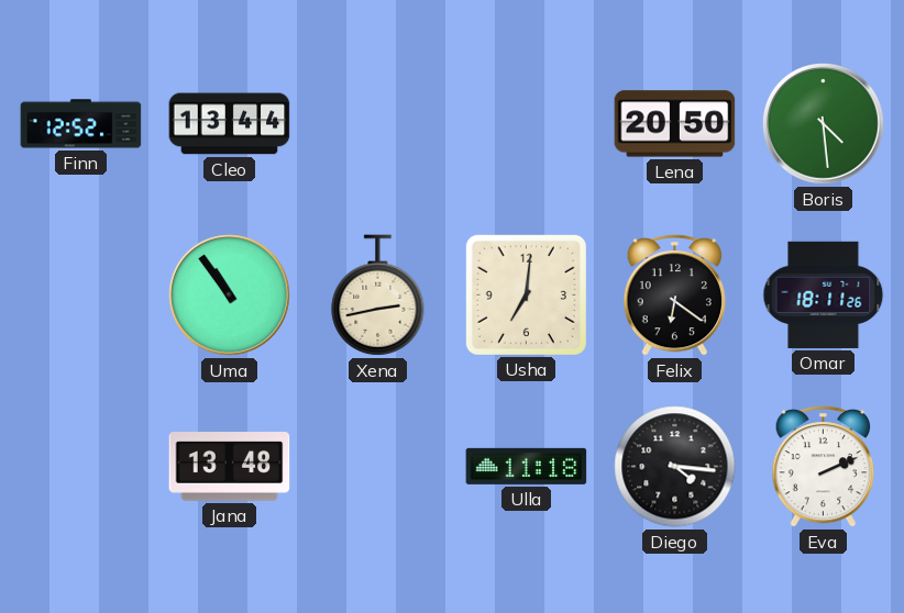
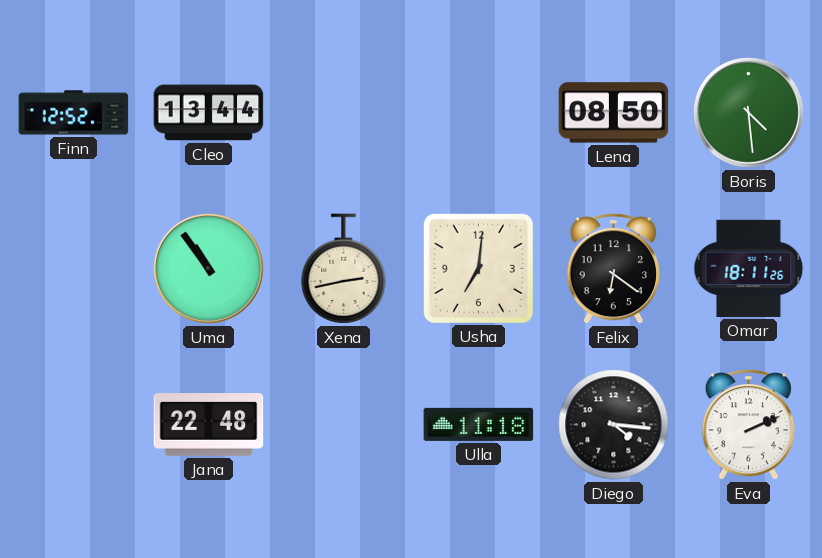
Lena: 20:50 -> 08:50 (614, 113)
Jana: 13:48 -> 22:48 (209, 425)
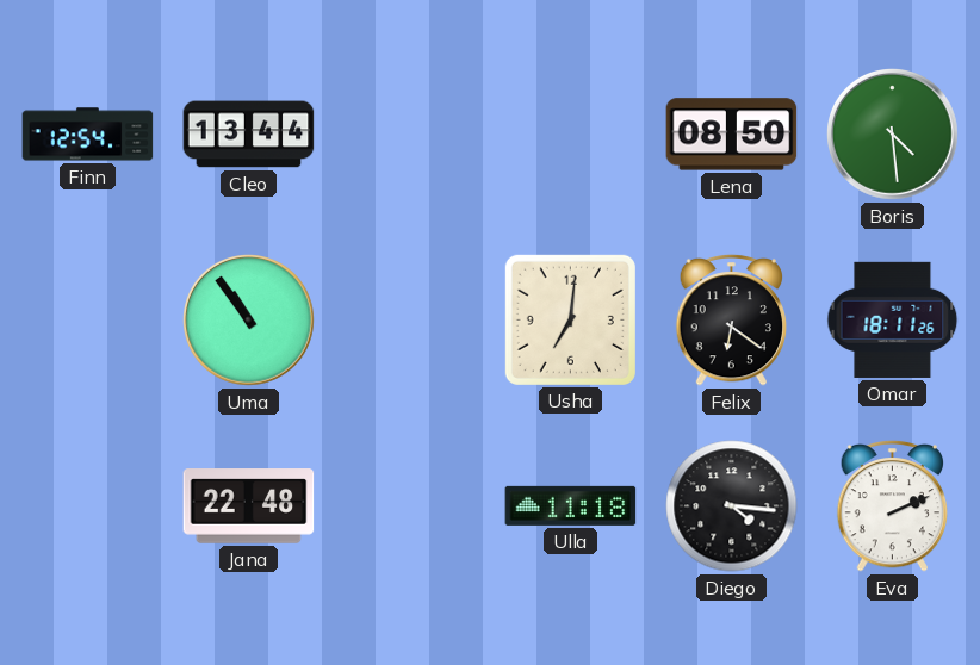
Finn: 12:52 -> 12:54 (88, 135)
Xena: 2:43 -> none (344, 269)
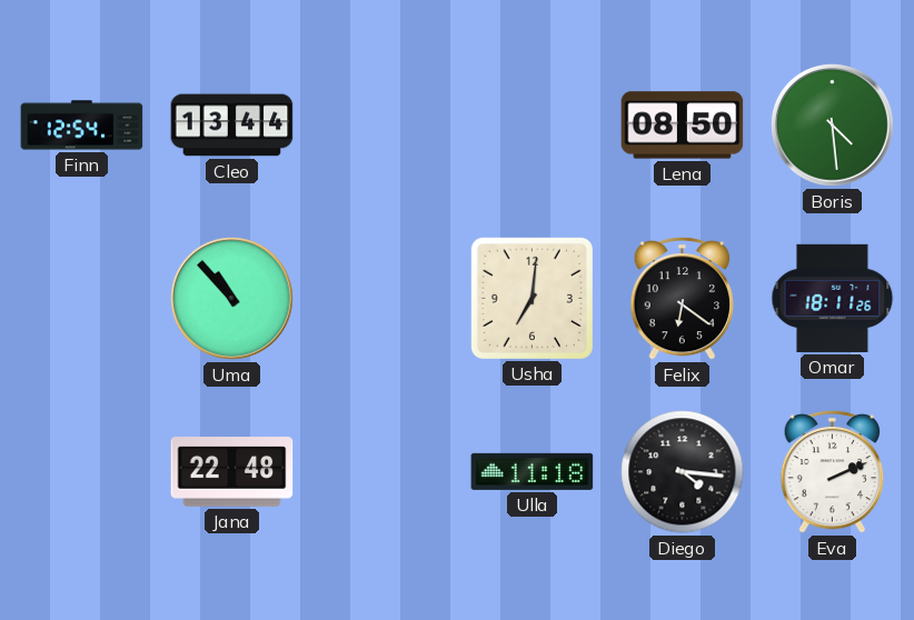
Uma: 10:54 -> 10:53 (232, 299)
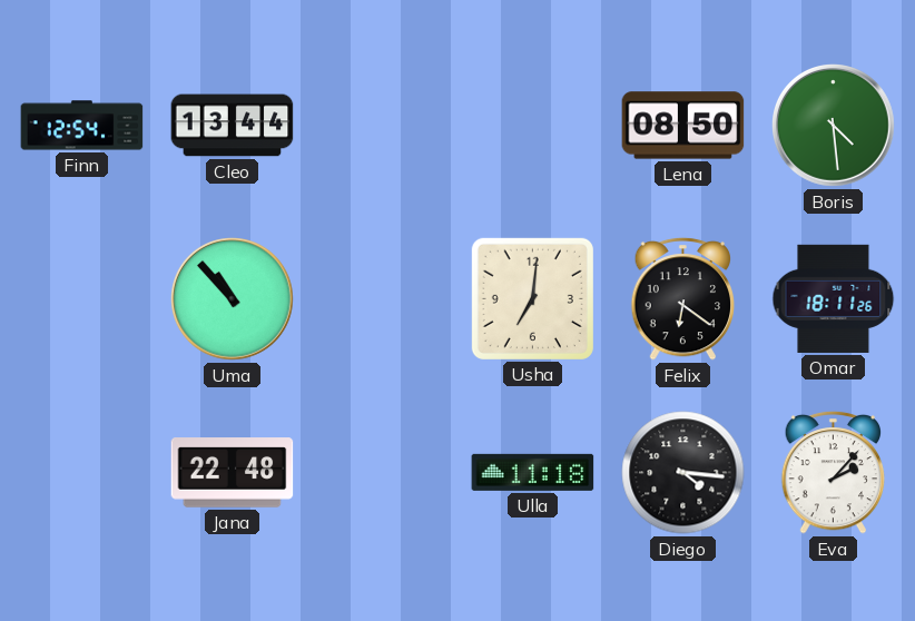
Eva: 2:11 -> 2:07 (834, 472)
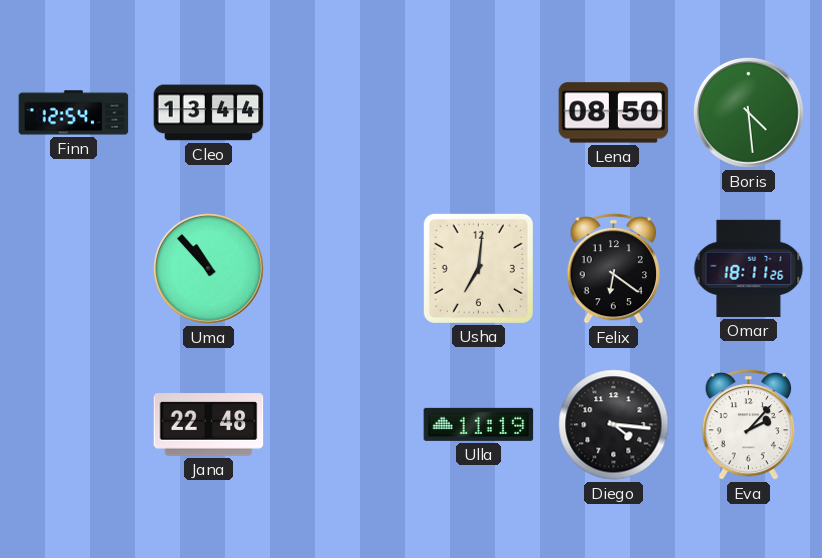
Ulla: 11:18 -> 11:19 (479, 424)
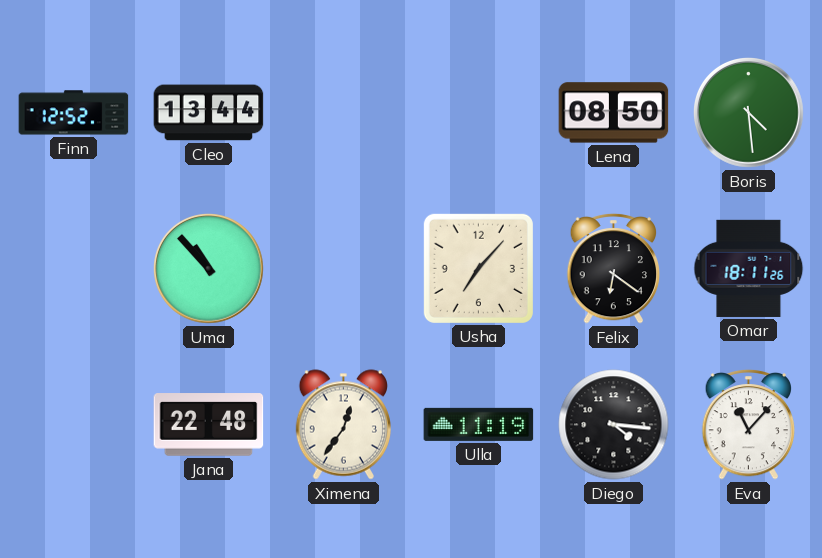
Finn: 12:54 -> 12:52 (74, 113)
Usha: 7:01 -> 7:07 (478, 268)
Ximena: none -> 12:36 (343, 425)
Eva: 2:07 -> 11:07 (749, 424)
